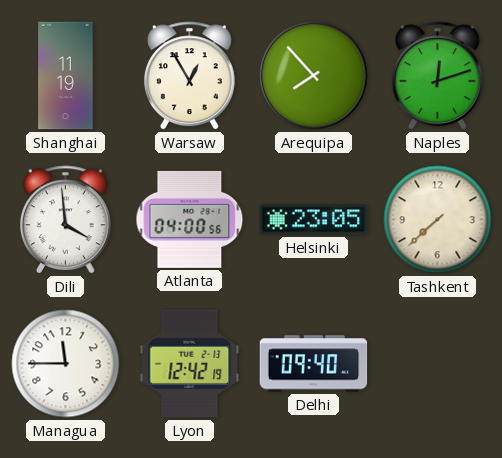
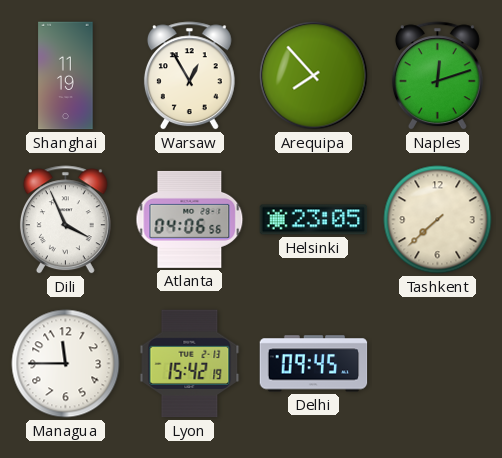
Dili: 3:59 -> 3:56 (65, 220)
Atlanta: 04:00 -> 04:06 (190, 219)
Lyon: 12:42 -> 15:42 (190, 364)
Delhi: 09:40 -> 09:45 (314, 364)
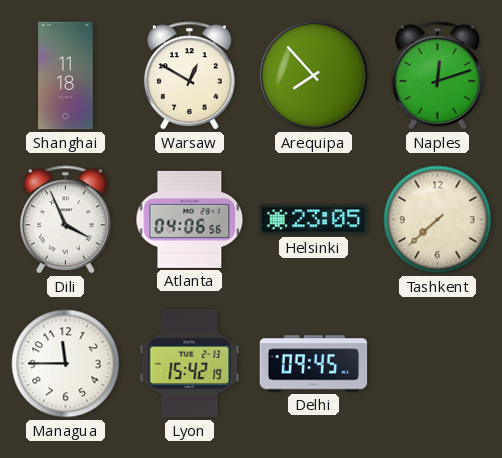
Shanghai: 11:19 -> 11:18 (66, 76)
Warsaw: 12:55 -> 12:50 (189, 76)
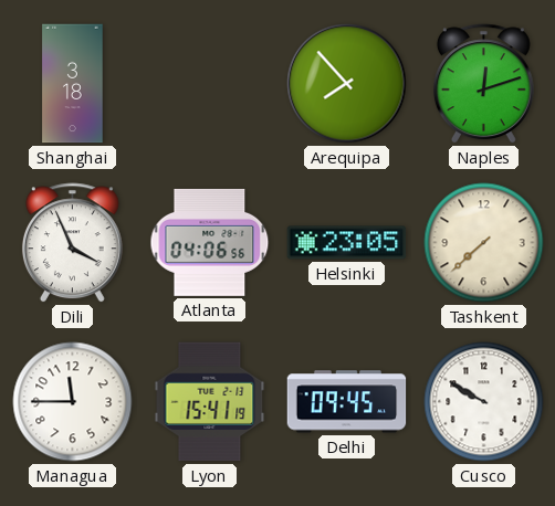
Shanghai: 11:18 -> 3:18 (73, 84)
Warsaw: 12:50 -> none (189, 76)
Lyon: 15:42 -> 15:41 (210, 402)
Cusco: none -> 9:50 (484, 402)
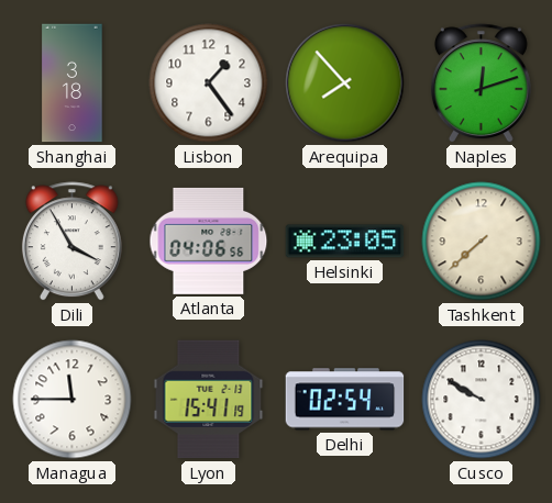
Lisbon: none -> 1:24 (209, 83)
Dili: 3:56 -> 3:55 (71, 242)
Delhi: 09:45 -> 02:54 (345, 400)
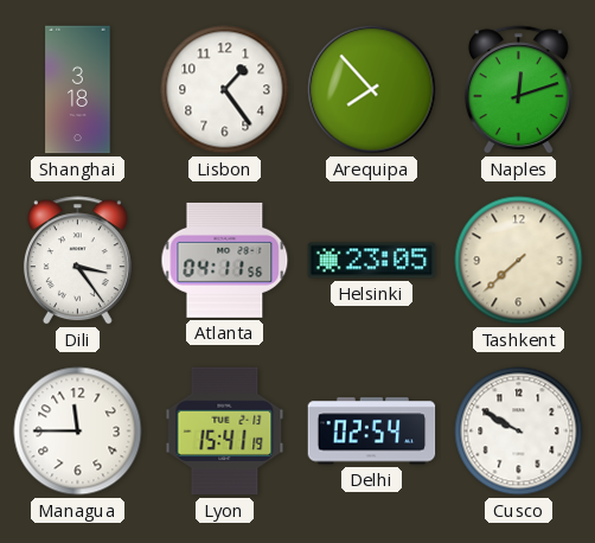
Dili: 3:55 -> 3:24 (77, 261)
Atlanta: 04:06 -> 04:11 (225, 260)
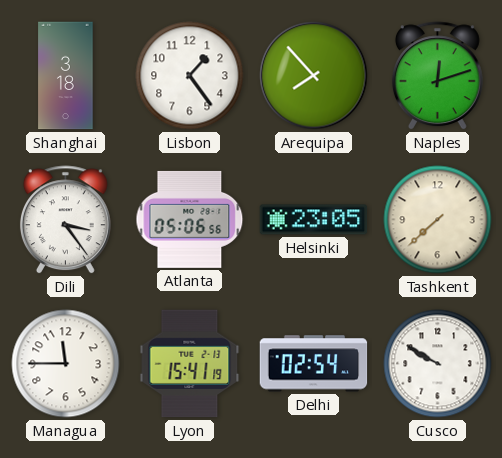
Atlanta: 04:11 -> 05:06 (190, 219)
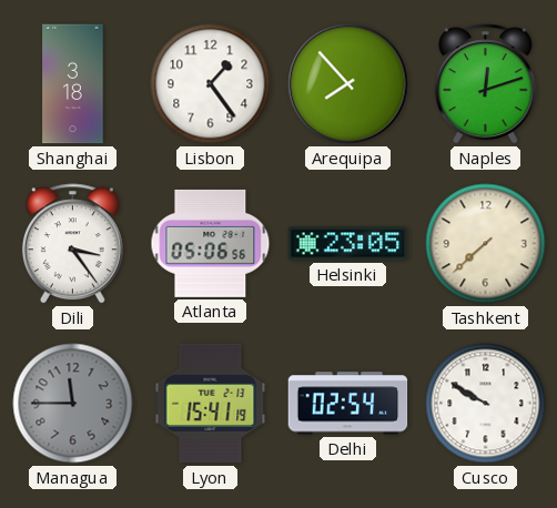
Managua dial: white -> grey (73, 404)
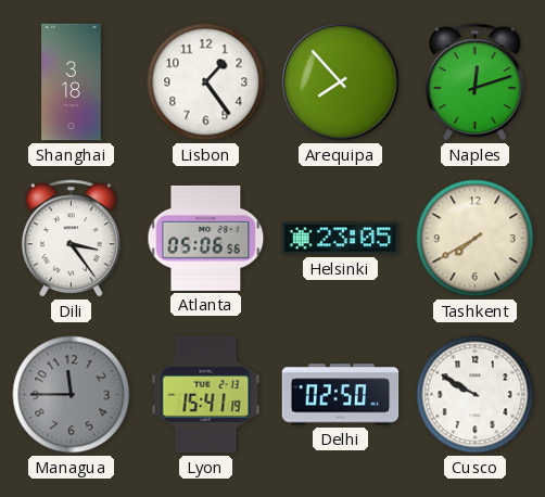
Tashkent: 7:38 -> 7:40 (476, 239)
Delhi: 02:54 -> 02:50 (341, 395)
